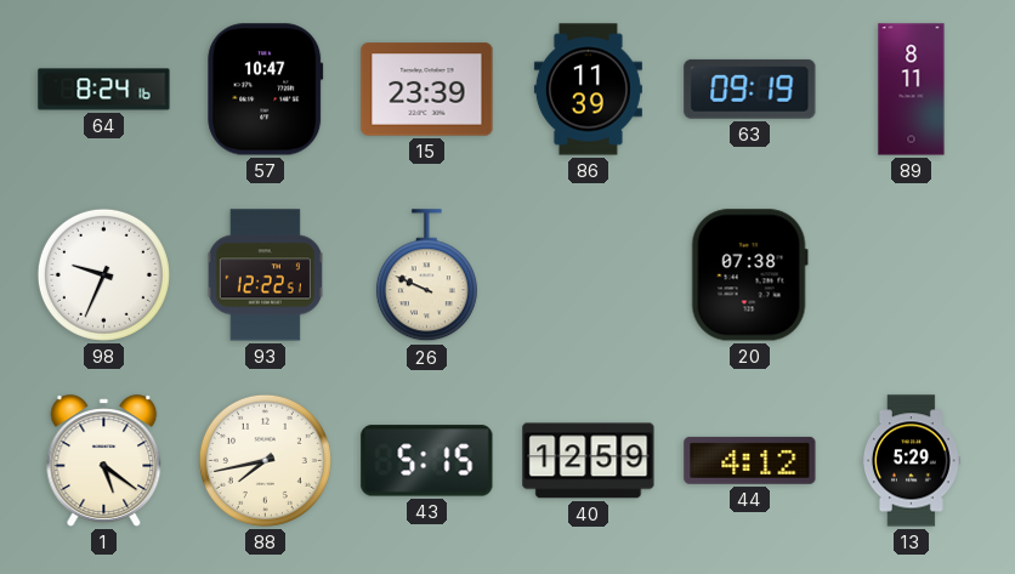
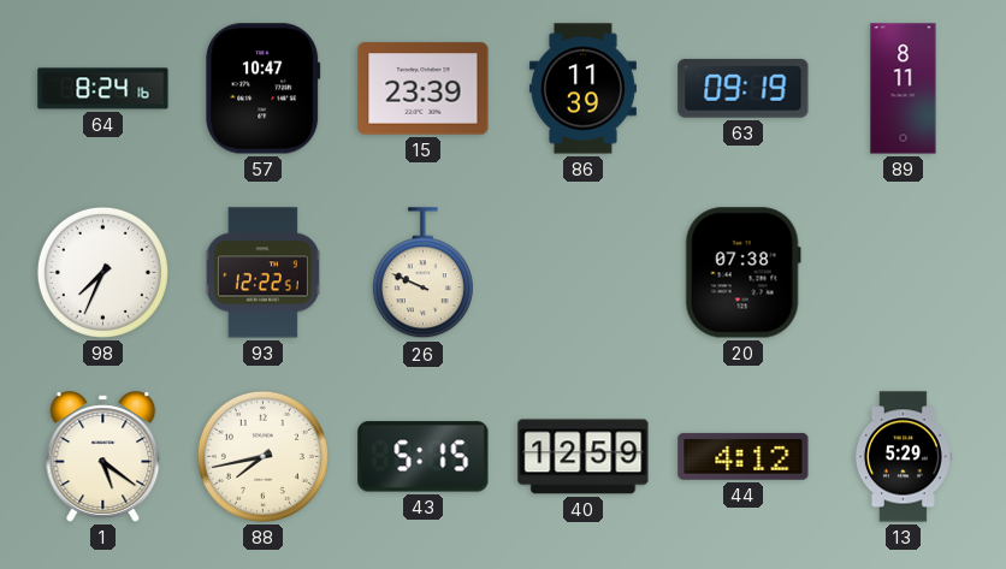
98: 9:34 -> 7:34 (102, 272)
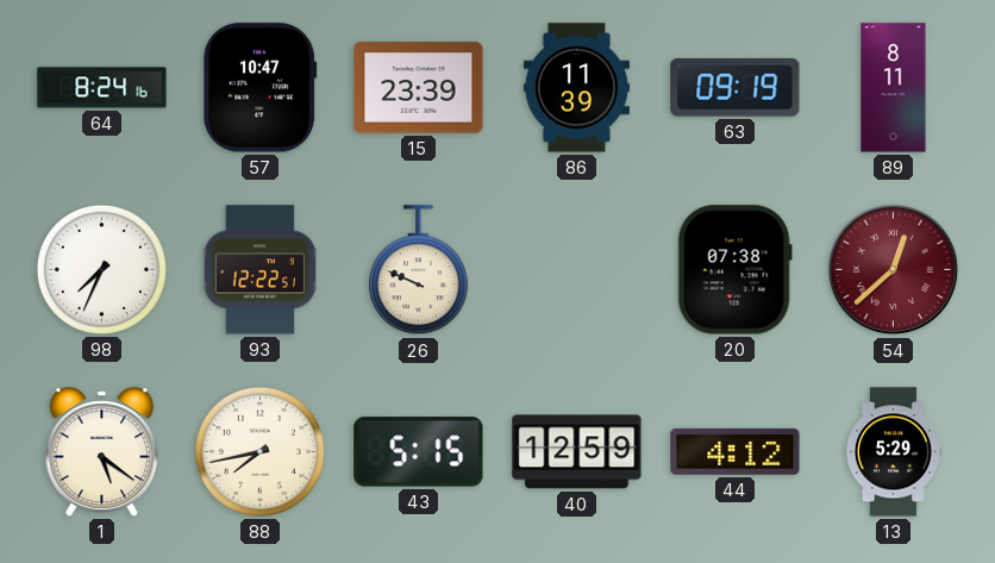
54: none -> 12:38 (894, 270)
